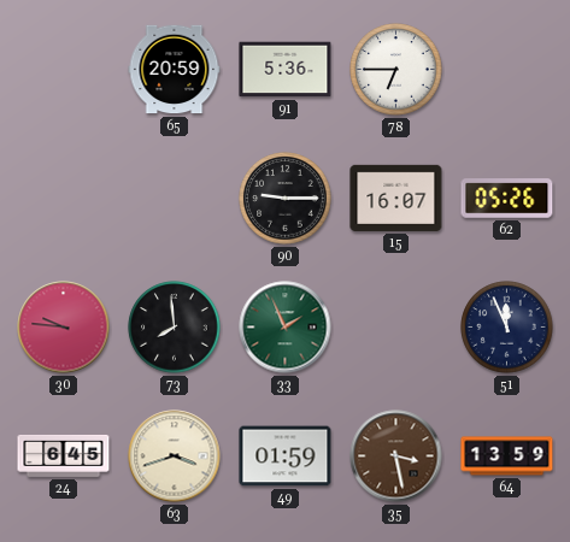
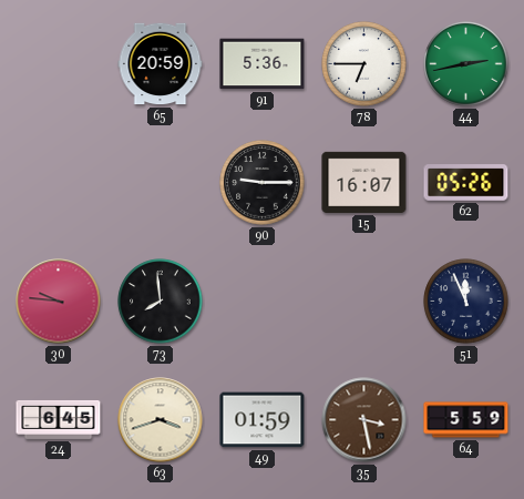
44: none -> 2:43 (466, 64)
33: 1:56 -> none (286, 328)
64: 13:59 -> 5:59 (466, 420)
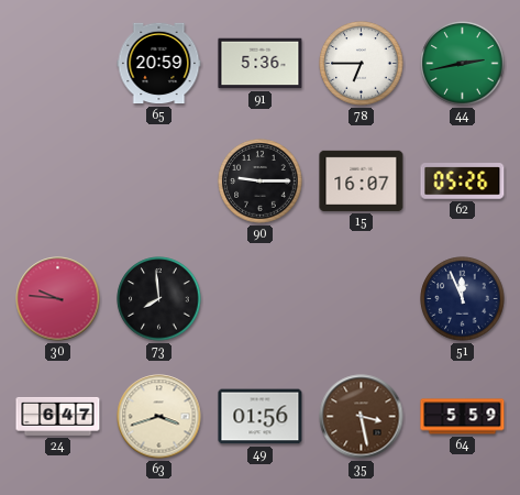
24: 6:45 -> 6:47 (58, 416)
49: 01:59 -> 01:56 (261, 417)
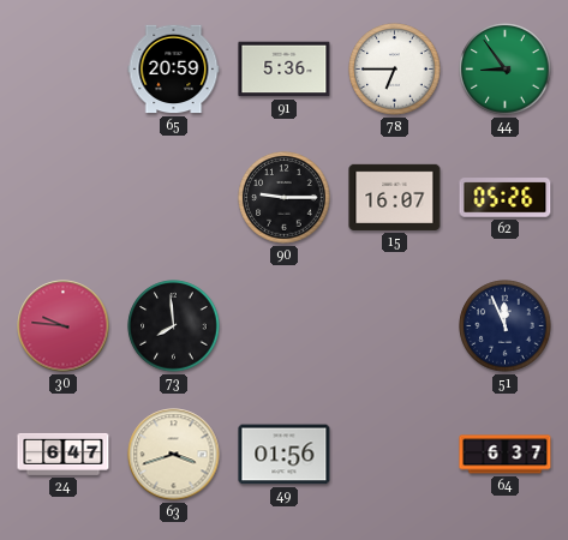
44: 2:43 -> 8:54 (506, 70)
35: 3:28 -> none (362, 417)
64: 5:59 -> 6:37 (506, 455)
